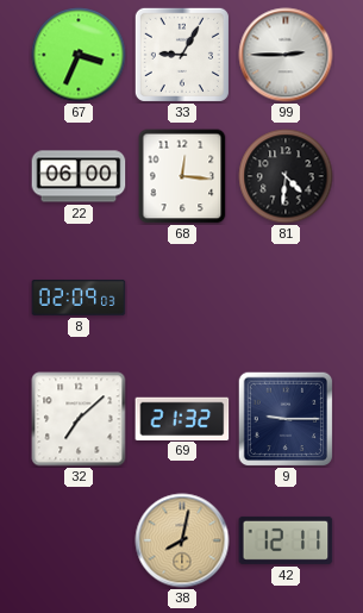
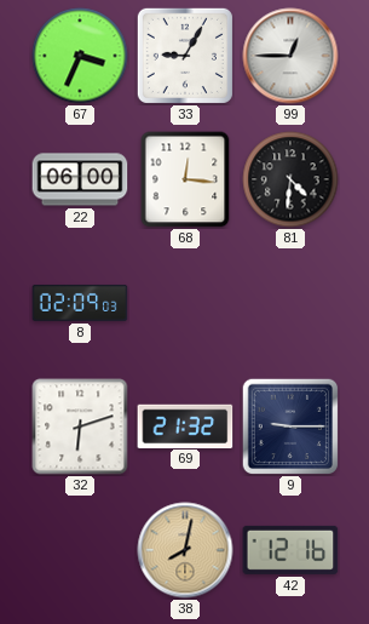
99: 2:45 -> 12:45 (290, 56)
32: 7:08 -> 6:12 (80, 427)
42: 12:11 -> 12:16 (290, 550)
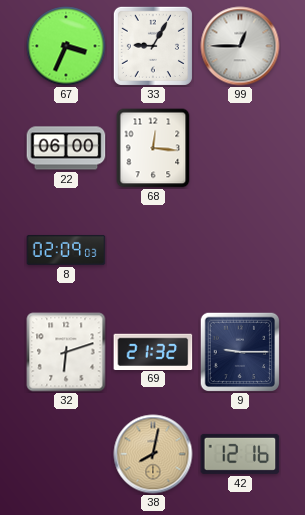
81: 4:31 -> none (290, 179)
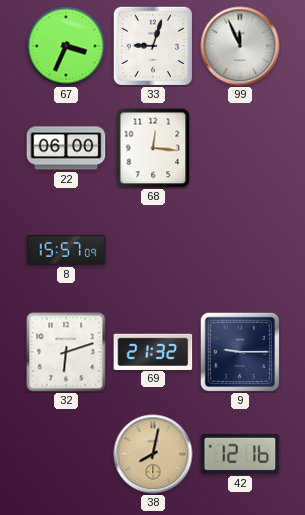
33: 9:05 -> 9:03 (153, 46)
99: 12:45 -> 11:56 (240, 46)
8: 02:09 -> 15:57 (66, 250)
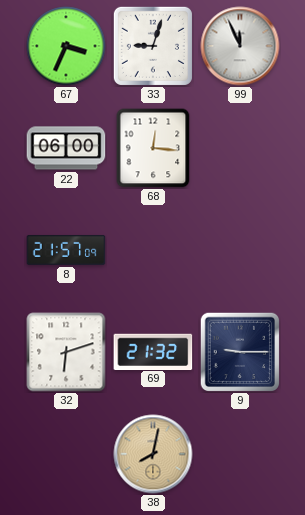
8: 15:57 -> 21:57 (66, 250)
42: 12:16 -> none (240, 454)
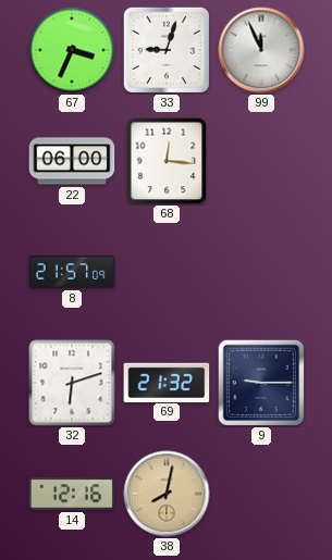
14: none -> 12:16 (72, 494)
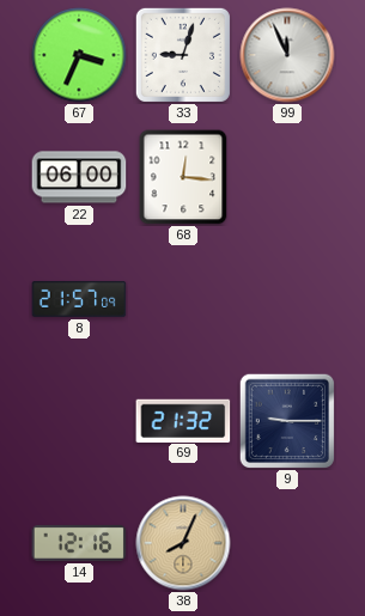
32: 6:12 -> none (72, 383)
38: 8:02 -> 8:04 (183, 543)
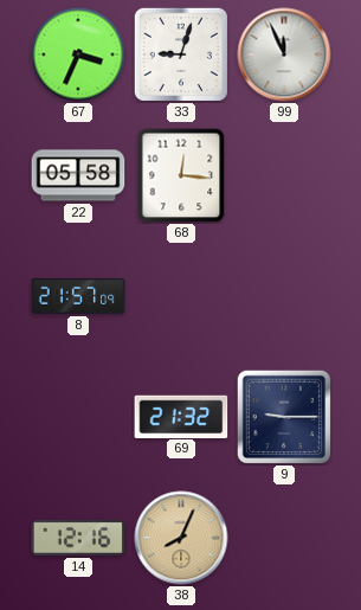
22: 06:00 -> 05:58 (78, 175)
